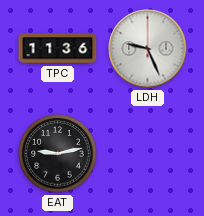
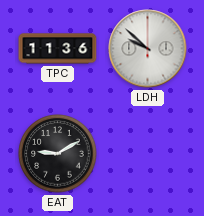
LDH: 9:26 -> 9:52 (148, 49)
EAT: 9:13 -> 9:10 (58, 154)
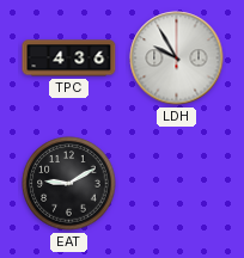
TPC: 11:36 -> 4:36 (69, 59)
LDH: 9:52 -> 9:55 (177, 59)
